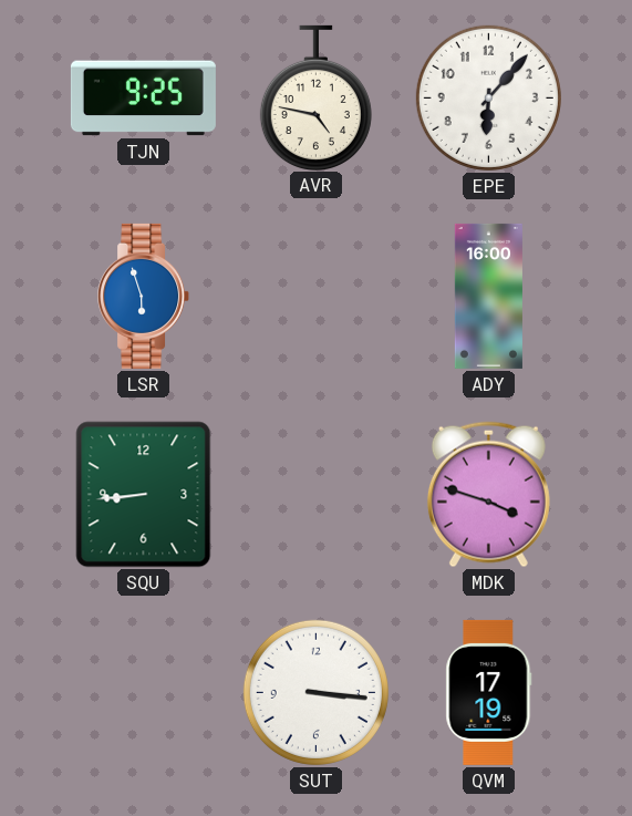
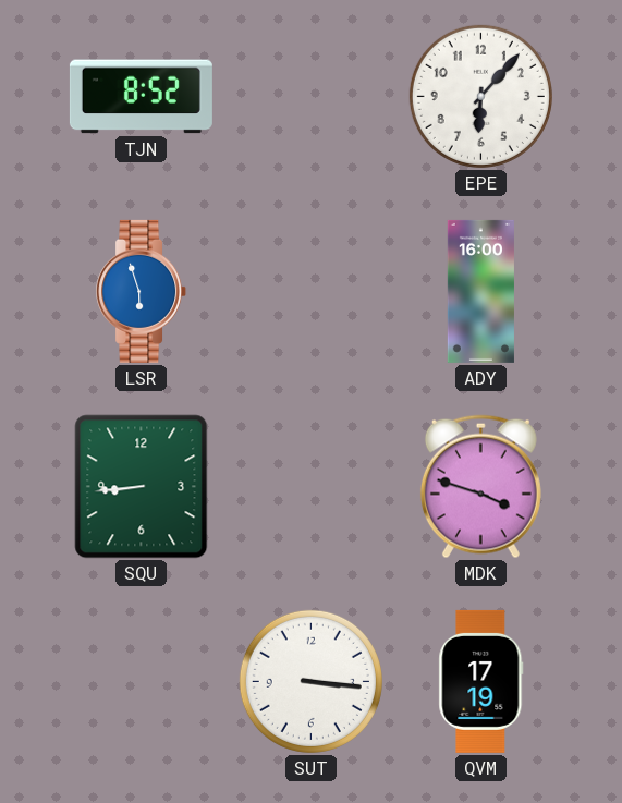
TJN: 9:25 -> 8:52 (141, 97)
AVR: 4:47 -> none (315, 97)
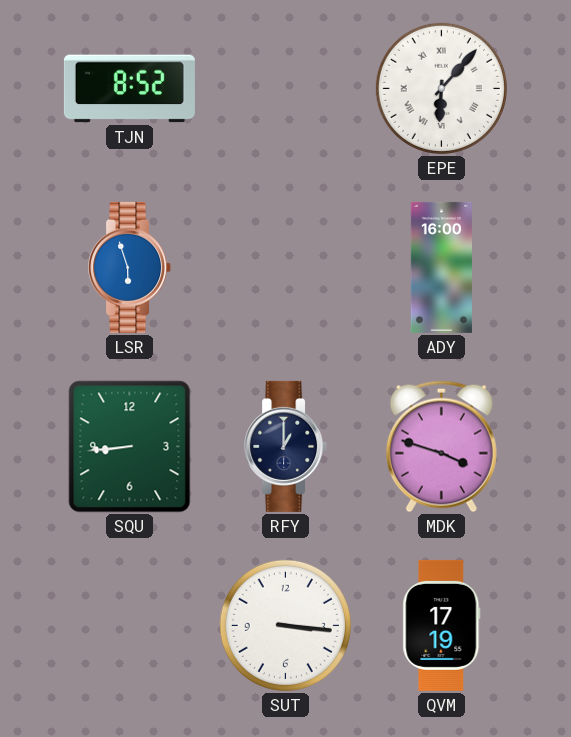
EPE numerals: Arabic -> Roman (441, 88)
RFY: none -> 1:00 (286, 446)
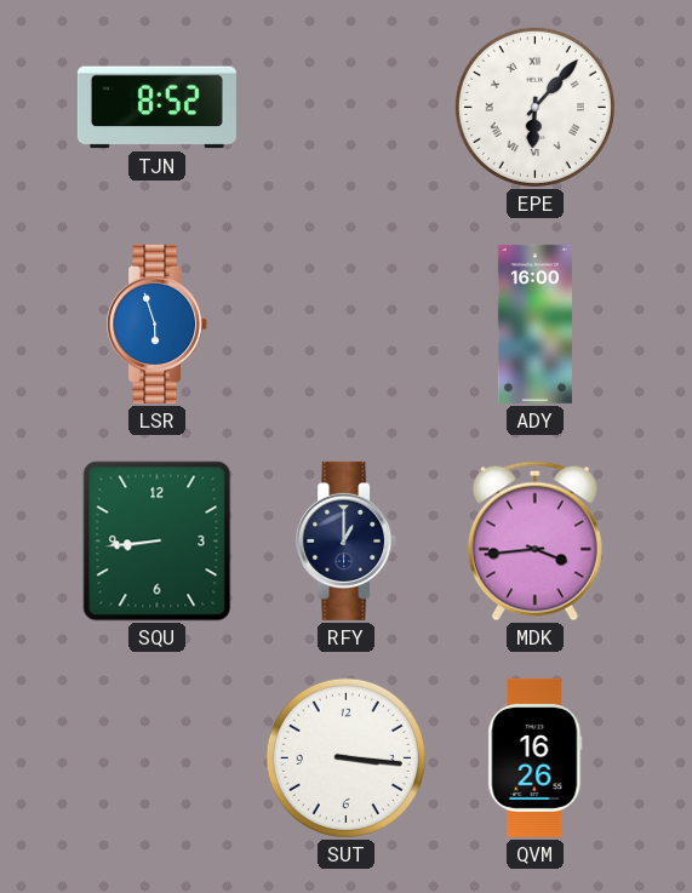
MDK: 3:48 -> 3:44 (534, 542)
QVM: 17:19 -> 16:26 (536, 757)
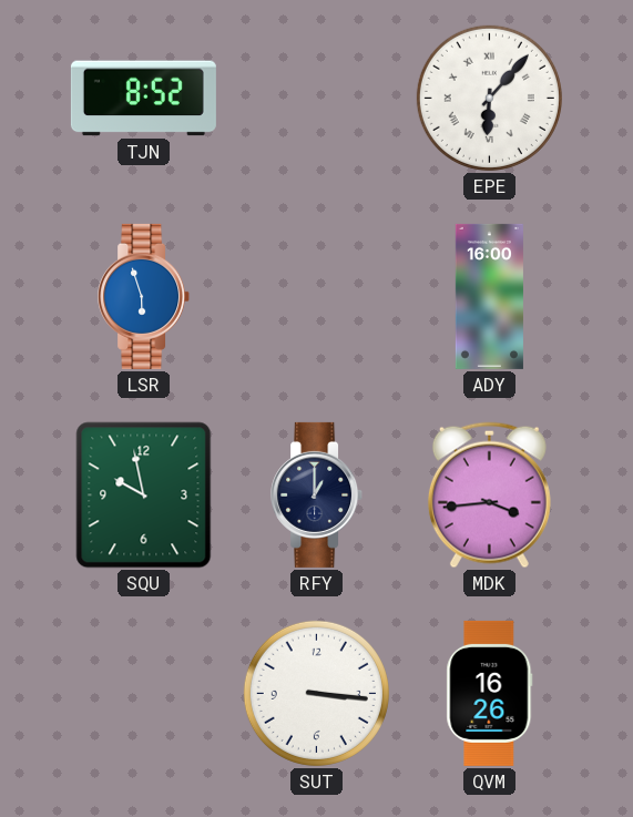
SQU: 8:44 -> 9:58 (144, 496)
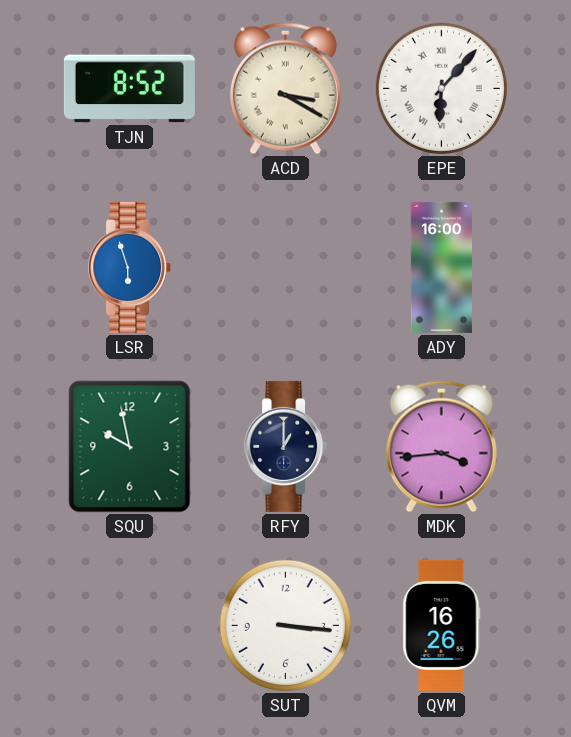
ACD: none -> 3:20 (285, 89)
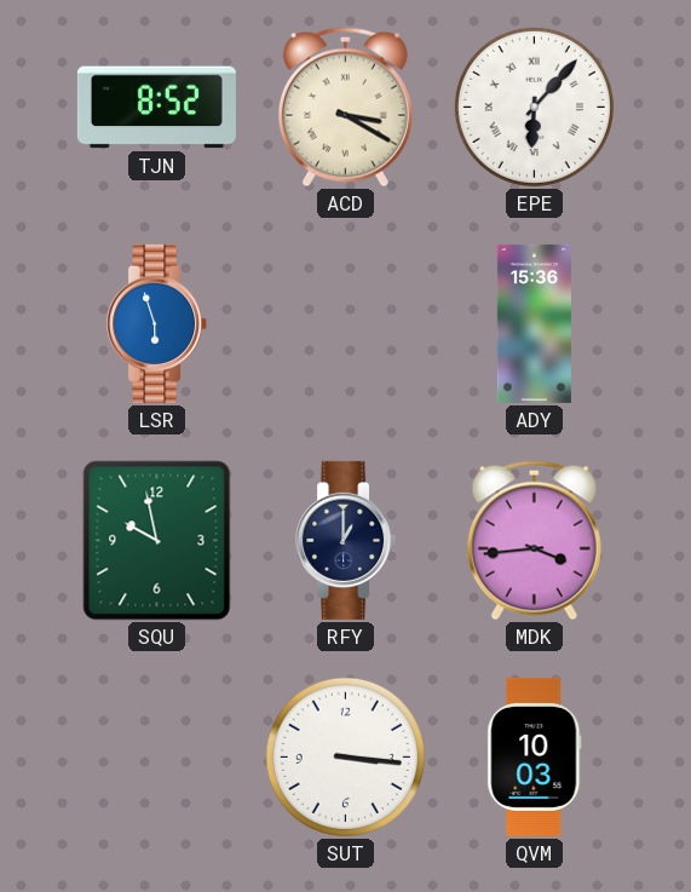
ADY: 16:00 -> 15:36 (534, 323)
QVM: 16:26 -> 10:03 (535, 756)
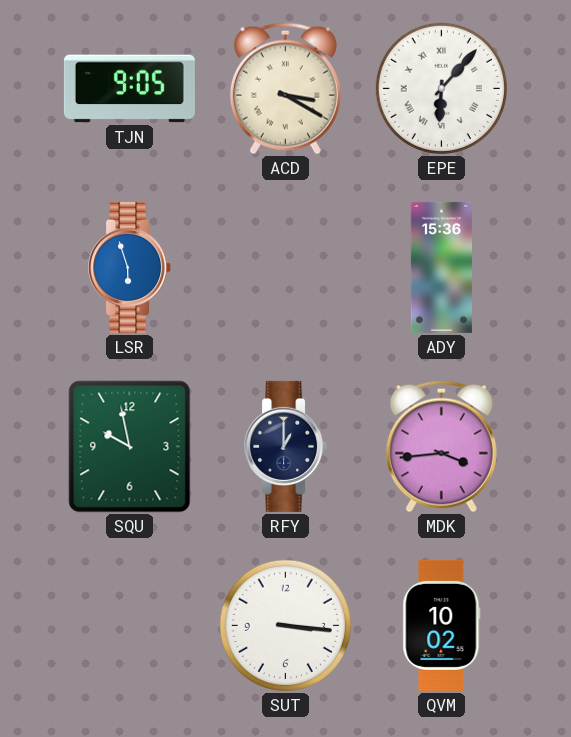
TJN: 8:52 -> 9:05 (129, 89)
QVM: 10:03 -> 10:02 (442, 625)
